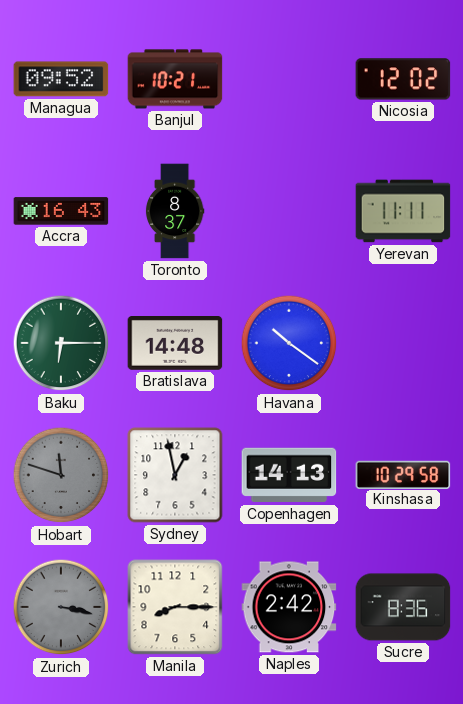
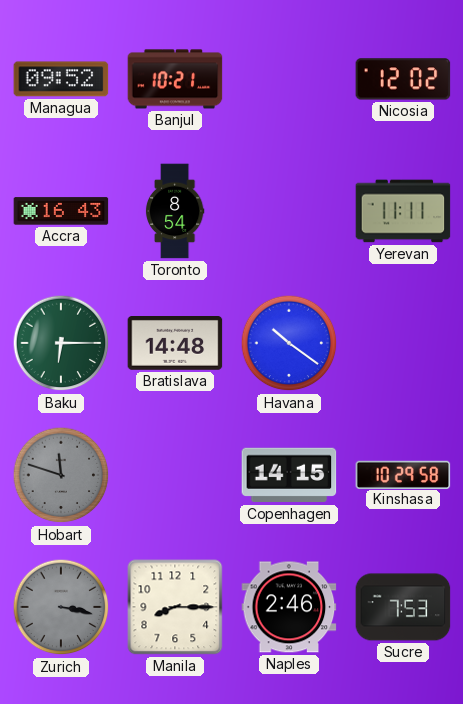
Toronto: 8:37 -> 8:54 (175, 211)
Sydney: 12:58 -> none (175, 475)
Copenhagen: 14:13 -> 14:15 (289, 475)
Naples: 2:42 -> 2:46 (289, 607)
Sucre: 8:36 -> 7:53 (403, 607)
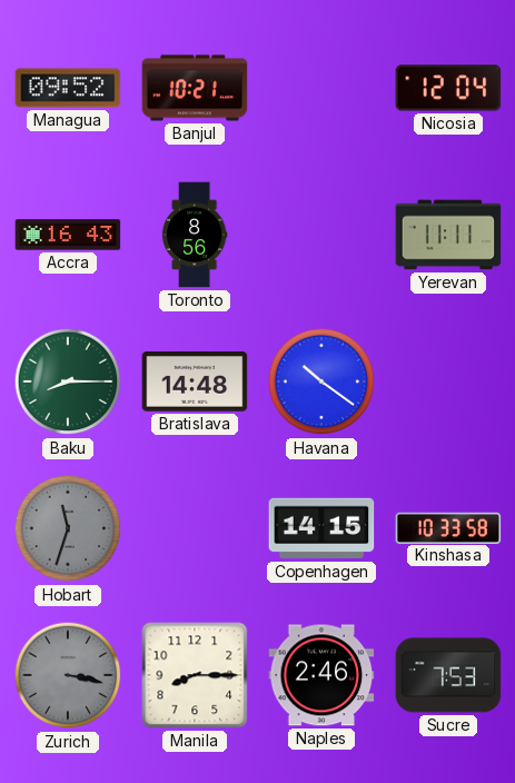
Nicosia: 12:02 -> 12:04 (448, 88)
Toronto: 8:54 -> 8:56 (195, 235)
Baku: 6:15 -> 8:15 (68, 381)
Hobart: 11:48 -> 11:33 (68, 528)
Kinshasa: 10:29 -> 10:33 (448, 527)
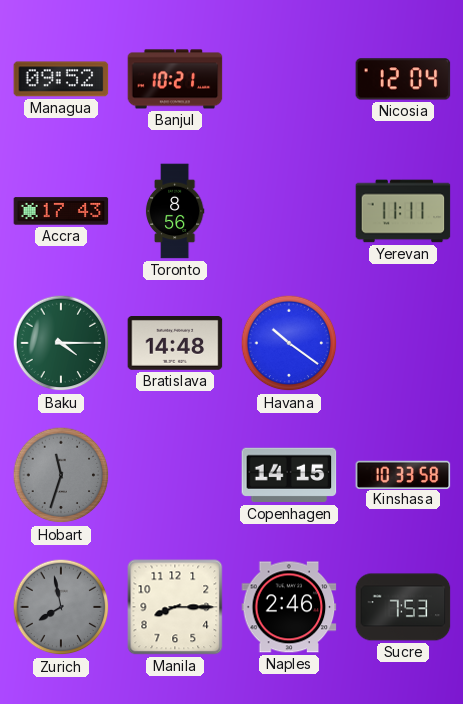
Accra: 16:43 -> 17:43 (61, 211)
Baku: 8:15 -> 4:15 (61, 343)
Zurich: 3:17 -> 7:58 (61, 607)
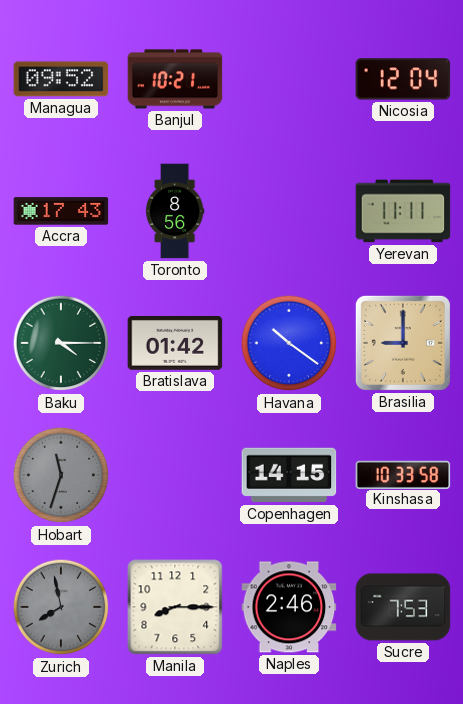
Bratislava: 14:48 -> 01:42 (175, 344)
Brasilia: none -> 9:00 (403, 343)
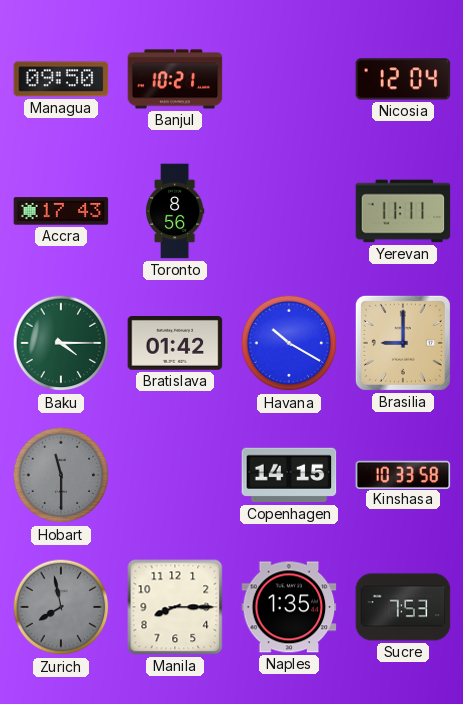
Managua: 09:52 -> 09:50 (61, 79)
Havana: 10:21 -> 10:20 (289, 343)
Hobart: 11:33 -> 11:30 (61, 475)
Naples: 2:46 -> 1:35 (289, 607)
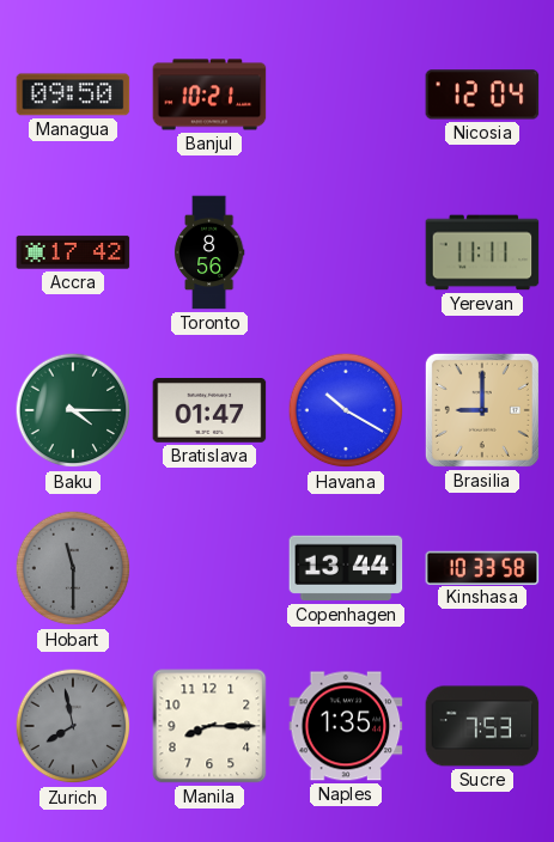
Accra: 17:43 -> 17:42 (73, 252)
Bratislava: 01:42 -> 01:47 (209, 411)
Copenhagen: 14:15 -> 13:44 (346, 568)
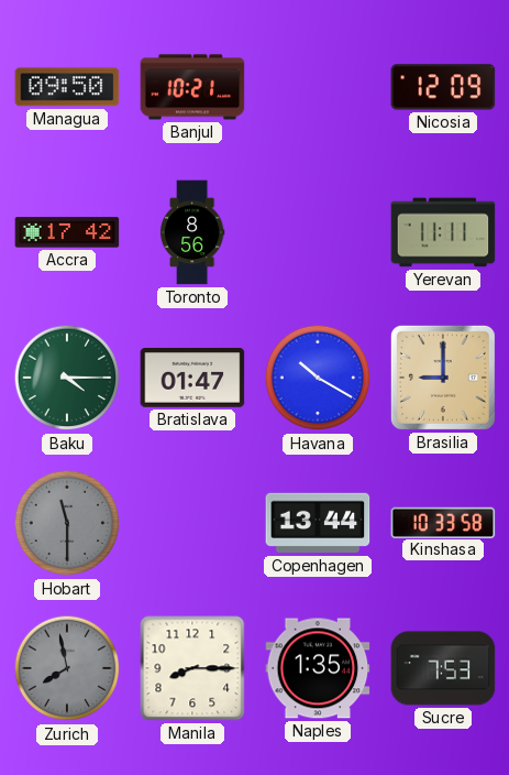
Nicosia: 12:04 -> 12:09 (443, 87)
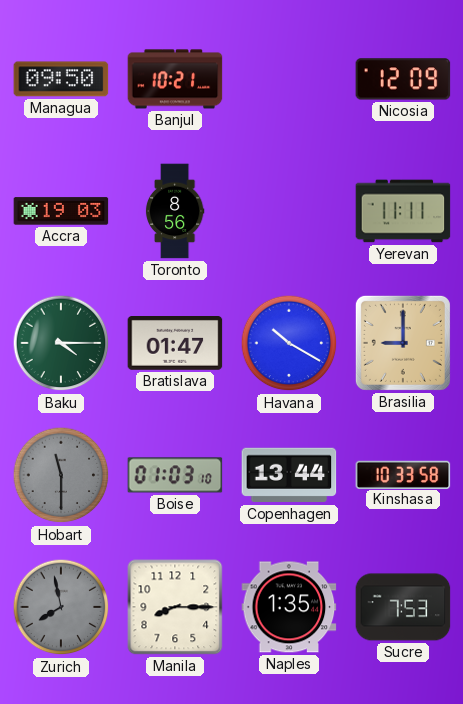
Accra: 17:42 -> 19:03 (61, 211)
Boise: none -> 01:03 (175, 475)
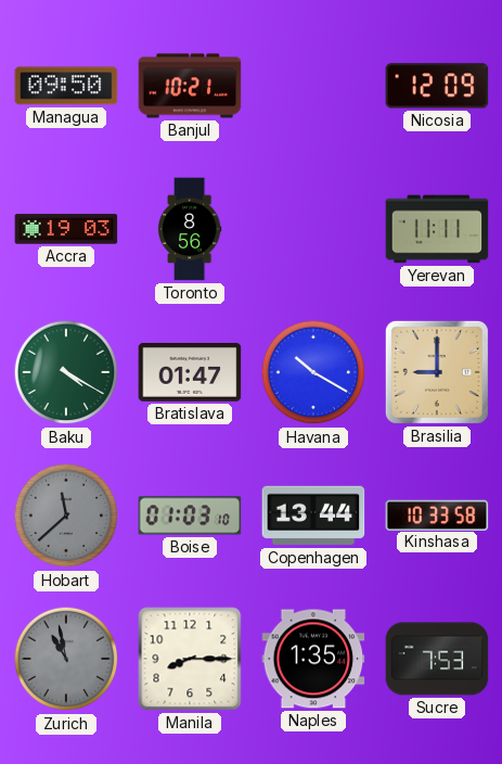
Baku: 4:15 -> 4:20 (66, 372)
Hobart: 11:30 -> 11:38 (66, 515)
Zurich: 7:58 -> 10:58 (66, 659)
